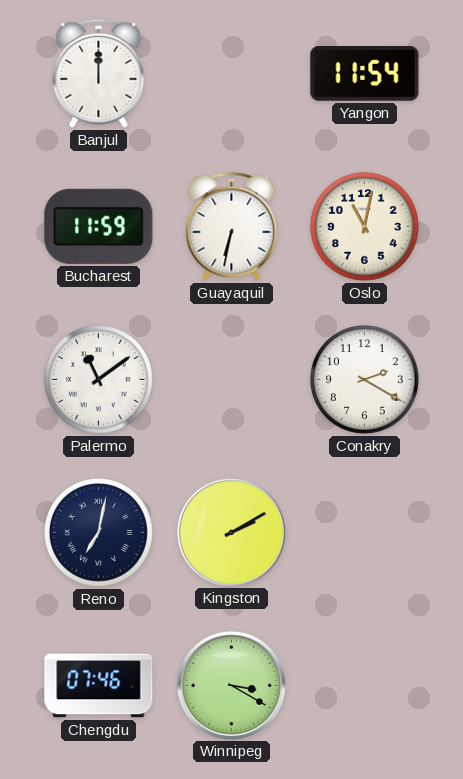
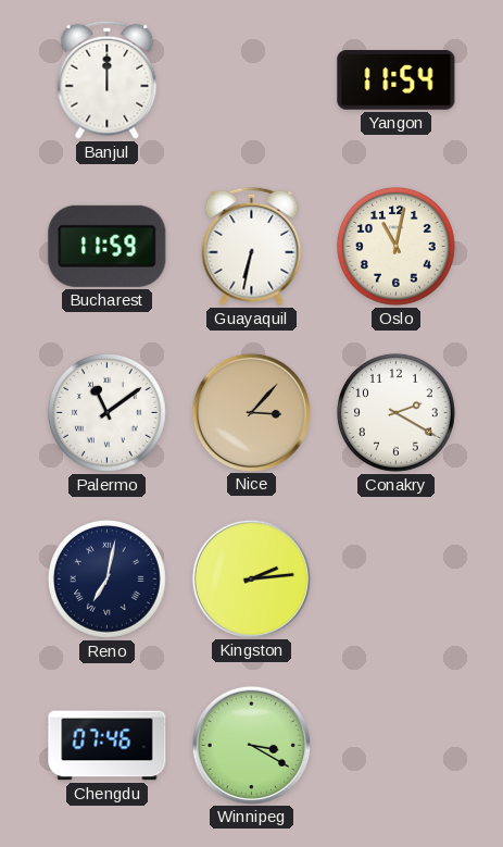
Nice: none -> 3:07 (251, 412)
Kingston: 2:10 -> 2:14 (251, 578)
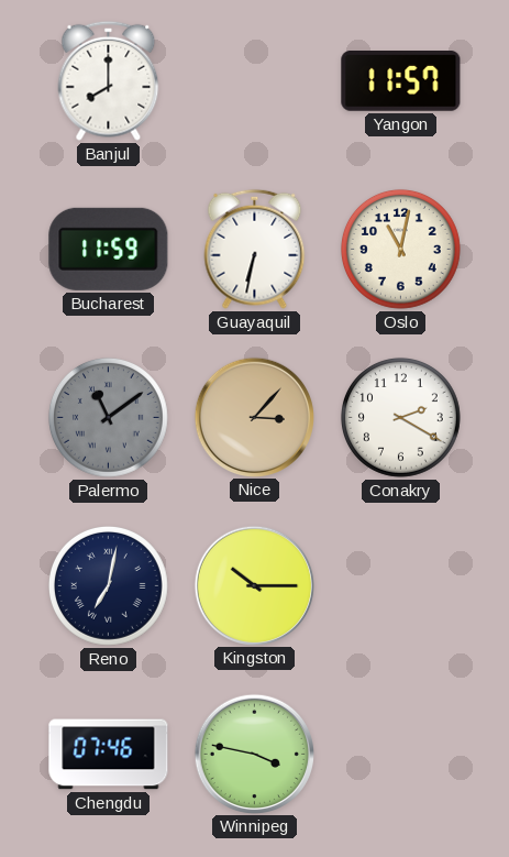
Banjul: 12:00 -> 8:00 (109, 80)
Yangon: 11:54 -> 11:57 (401, 81)
Palermo dial: white -> grey (108, 417)
Kingston: 2:14 -> 10:15 (254, 585)
Winnipeg: 3:20 -> 3:47 (254, 754)
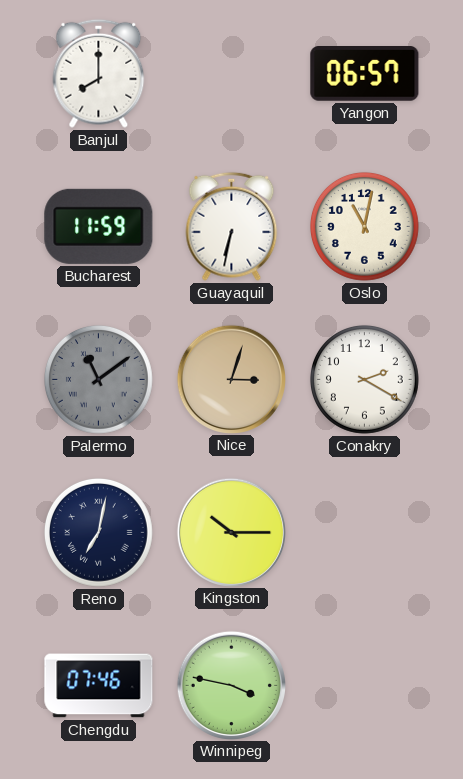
Yangon: 11:57 -> 06:57 (365, 74)
Nice: 3:07 -> 3:03 (231, 379)
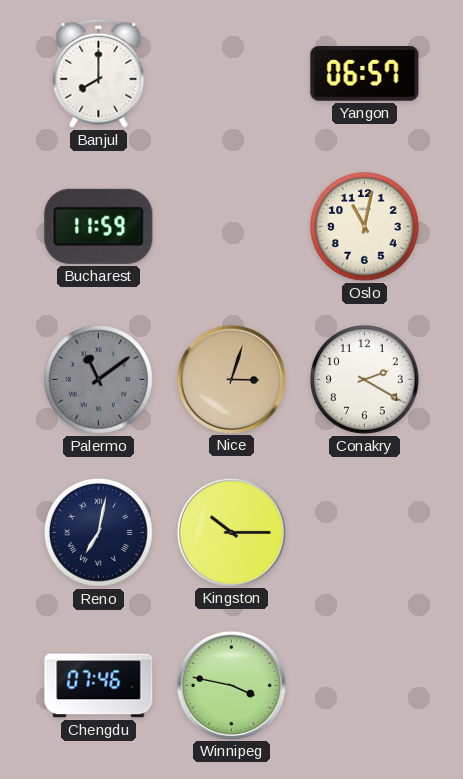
Guayaquil: 6:32 -> none (232, 226)
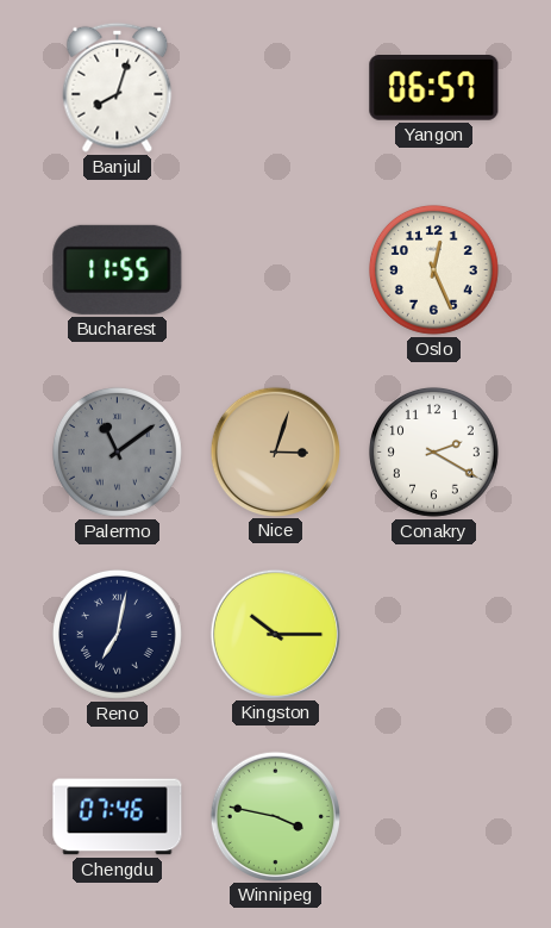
Banjul: 8:00 -> 8:03 (118, 87)
Bucharest: 11:59 -> 11:55 (118, 269)
Oslo: 11:02 -> 12:26 (433, 269)
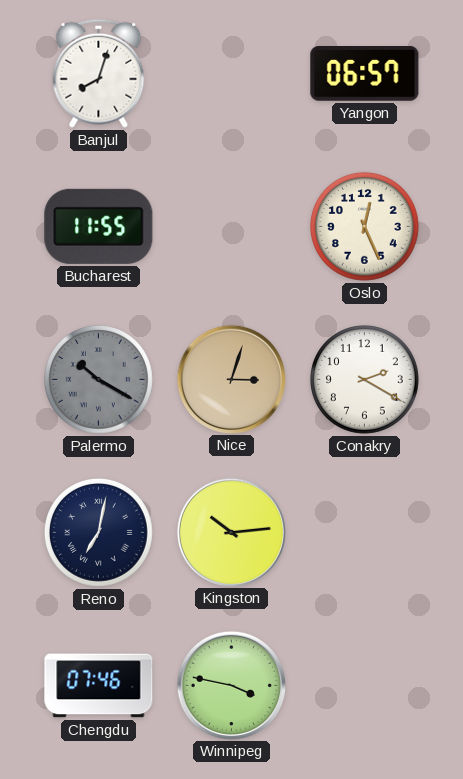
Palermo: 11:09 -> 10:20 (98, 379)
Kingston: 10:15 -> 10:14 (231, 532)
